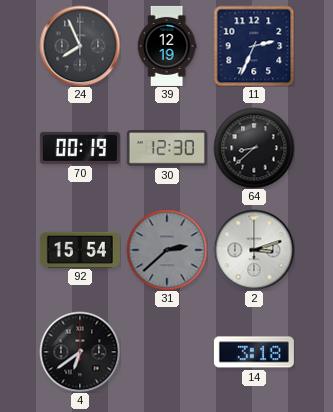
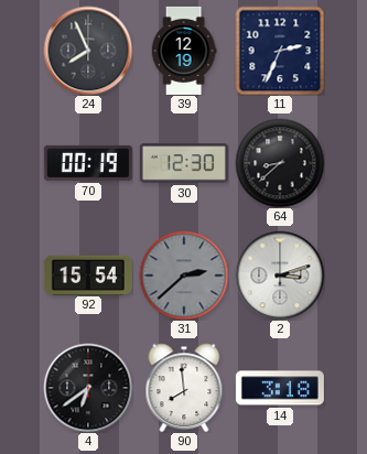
90: none -> 7:59 (184, 388)
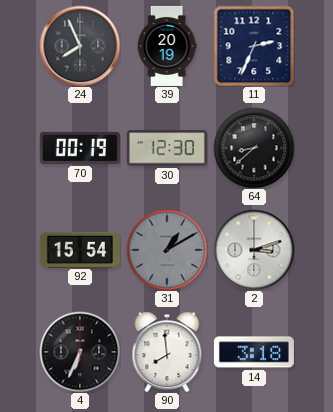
39: 12:19 -> 20:19 (167, 46)
31: 2:38 -> 1:10 (167, 250)
4: 6:39 -> 6:34 (80, 352)
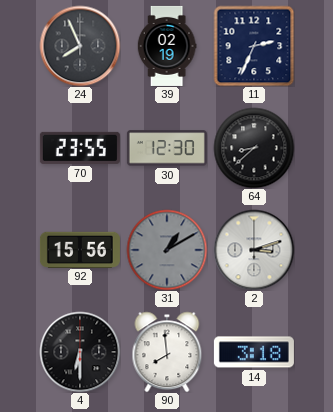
39: 20:19 -> 02:19 (167, 46)
70: 00:19 -> 23:55 (80, 148)
92: 15:54 -> 15:56 (80, 249)
4: 6:34 -> 6:30 (80, 352)
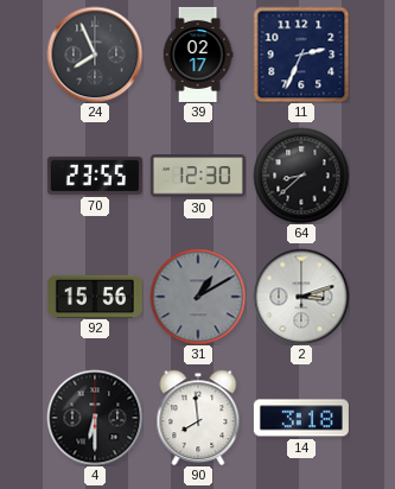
39: 02:19 -> 02:17 (198, 55)
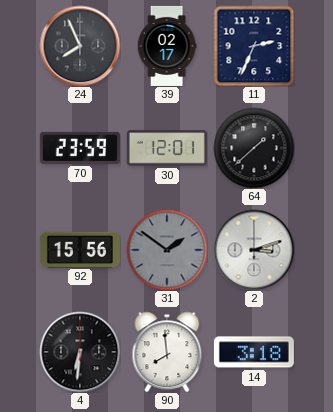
70: 23:55 -> 23:59 (80, 148)
30: 12:30 -> 12:01 (167, 148)
64: 8:38 -> 1:38 (254, 148)
31: 1:10 -> 1:51 (167, 250)
4: 6:30 -> 6:31 (80, 352)
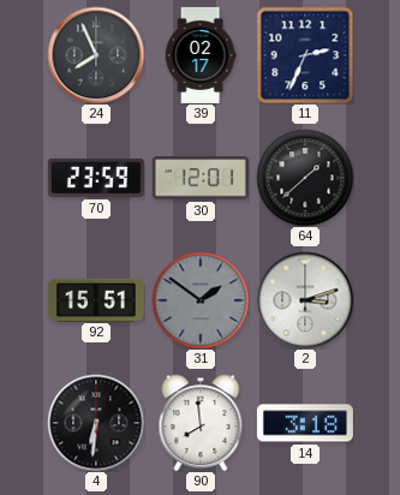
92: 15:56 -> 15:51 (96, 299)
